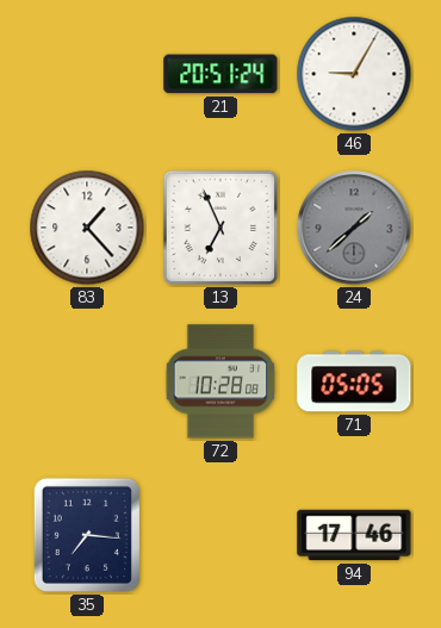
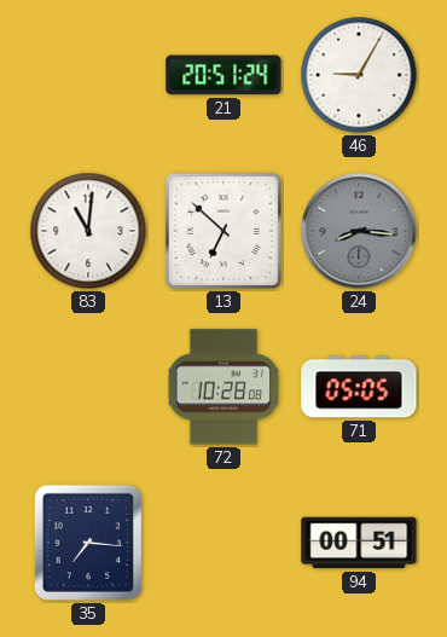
83: 1:23 -> 11:01 (88, 231)
13: 6:56 -> 6:52 (224, 231)
24: 1:38 -> 8:16 (359, 231)
94: 17:46 -> 00:51 (359, 543)
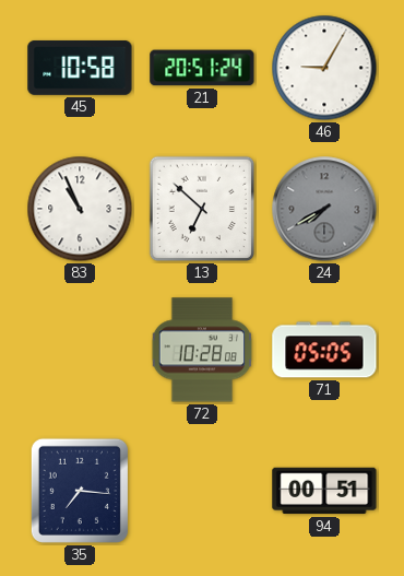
45: none -> 10:58 (80, 68)
83: 11:01 -> 10:56 (80, 209)
24: 8:16 -> 7:40 (324, 209)
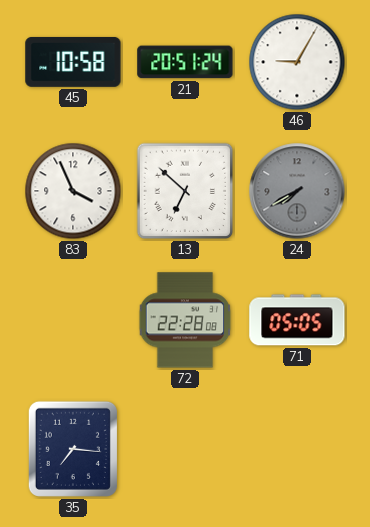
83: 10:56 -> 3:56 (73, 191)
72: 10:28 -> 22:28 (185, 320)
94: 00:51 -> none (324, 491)
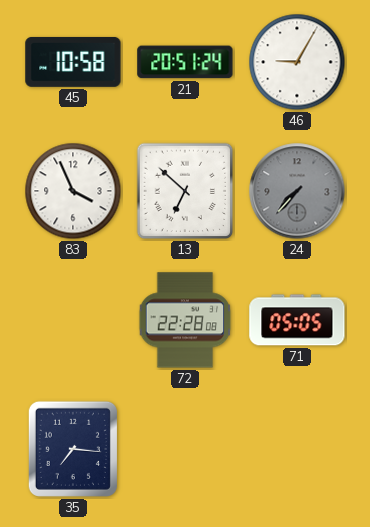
24: 7:40 -> 7:37 (297, 191)
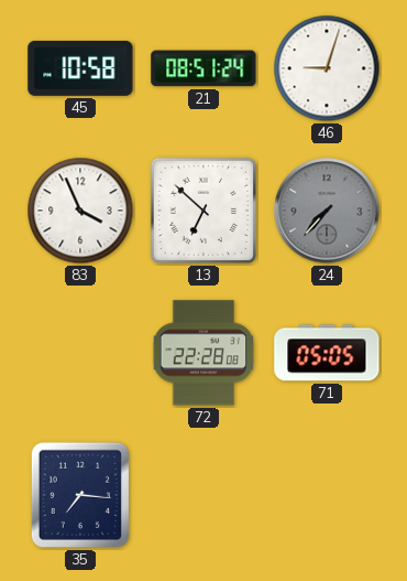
21: 20:51 -> 08:51 (204, 68)
46: 9:05 -> 9:03 (327, 68)
